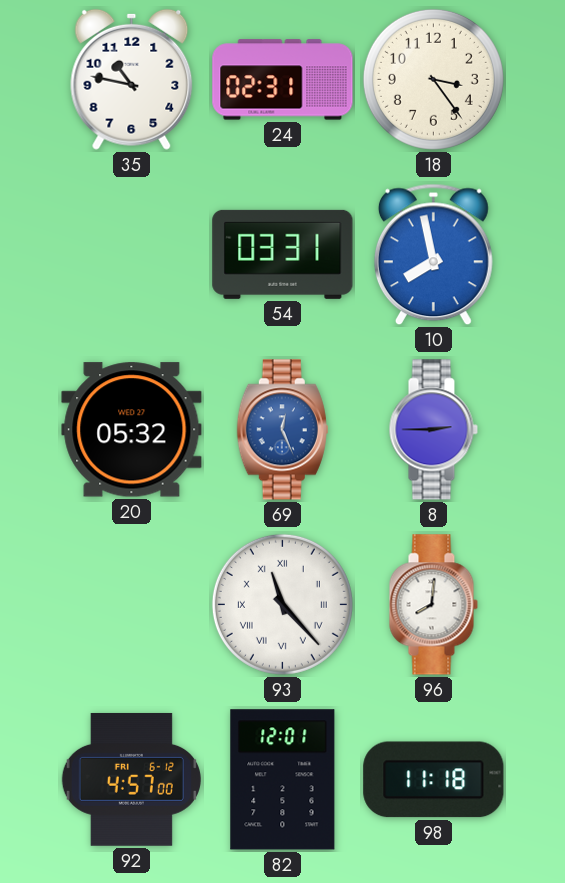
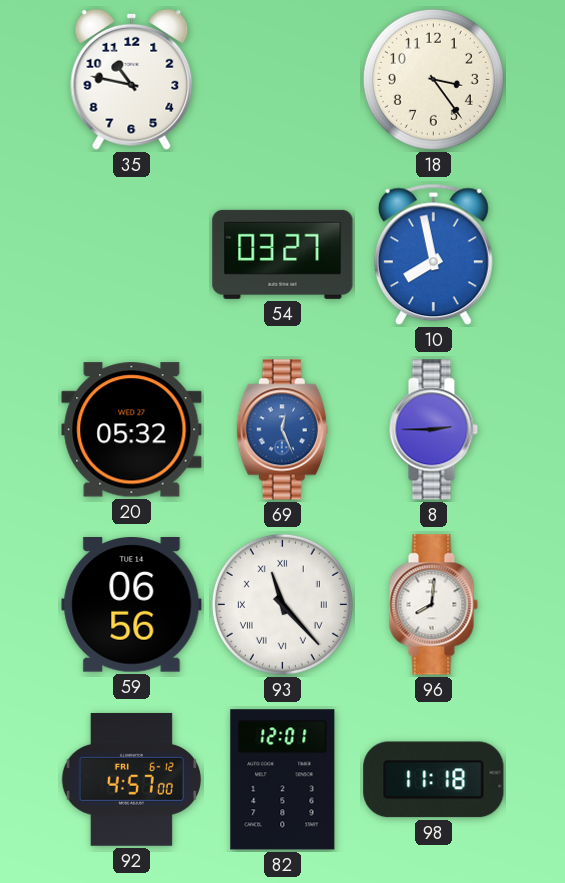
24: 02:31 -> none (283, 80)
54: 03:31 -> 03:27 (283, 254)
59: none -> 06:56 (132, 605)
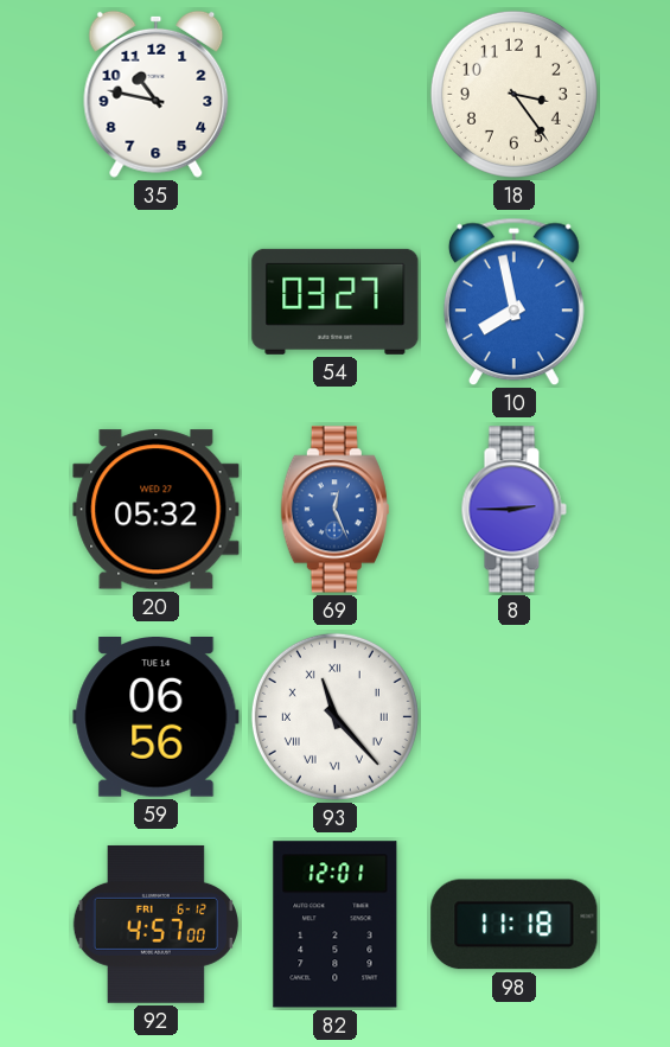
96: 8:01 -> none (433, 605)
